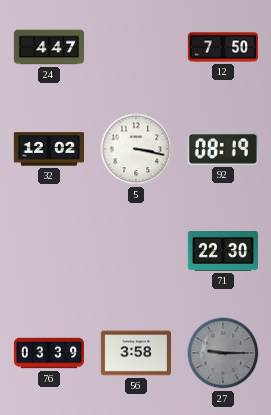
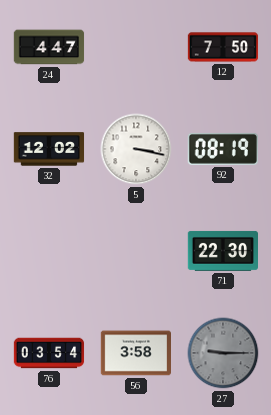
76: 03:39 -> 03:54 (49, 353)
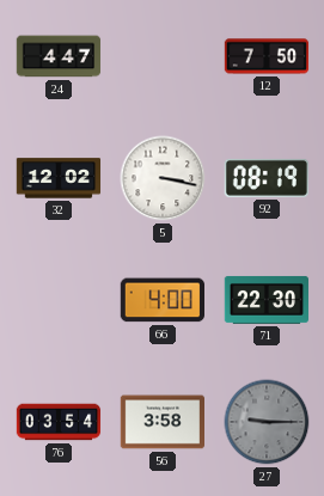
66: none -> 4:00 (161, 300)
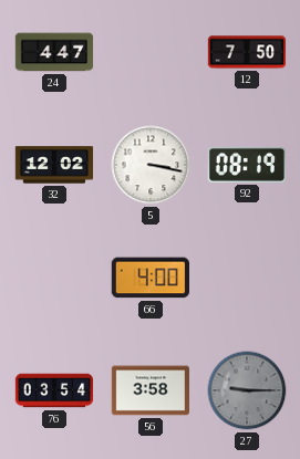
71: 22:30 -> none (267, 300)
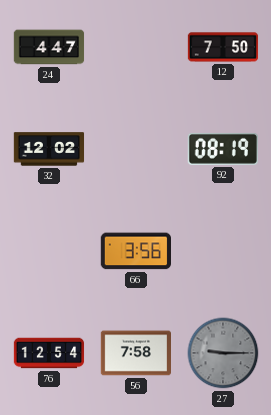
5: 3:17 -> none (151, 165)
66: 4:00 -> 3:56 (135, 251)
76: 03:54 -> 12:54 (49, 353)
56: 3:58 -> 7:58 (136, 353)
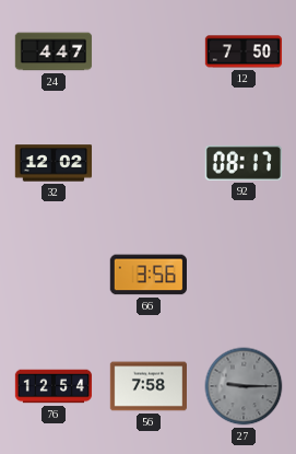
92: 08:19 -> 08:17 (244, 163)
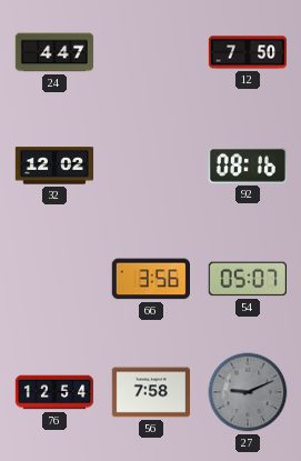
92: 08:17 -> 08:16 (248, 166)
54: none -> 05:07 (248, 279)
27: 9:15 -> 9:11 (248, 392)
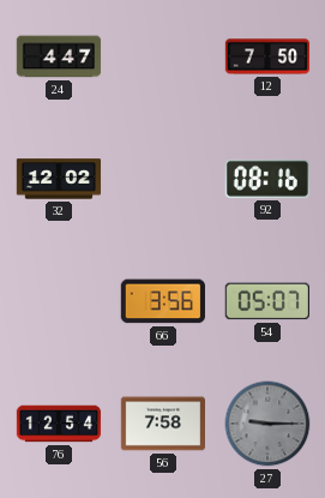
27: 9:11 -> 9:15 (267, 424)
